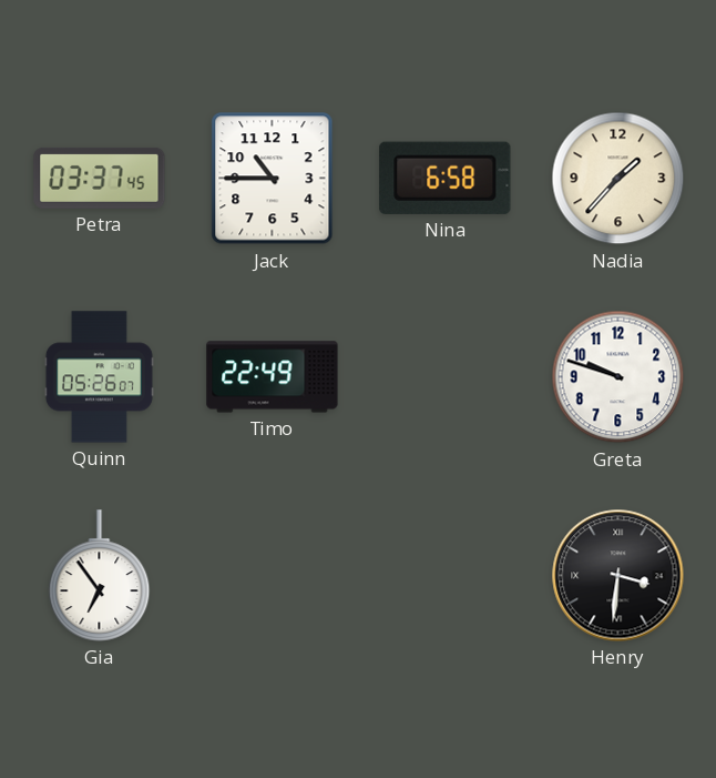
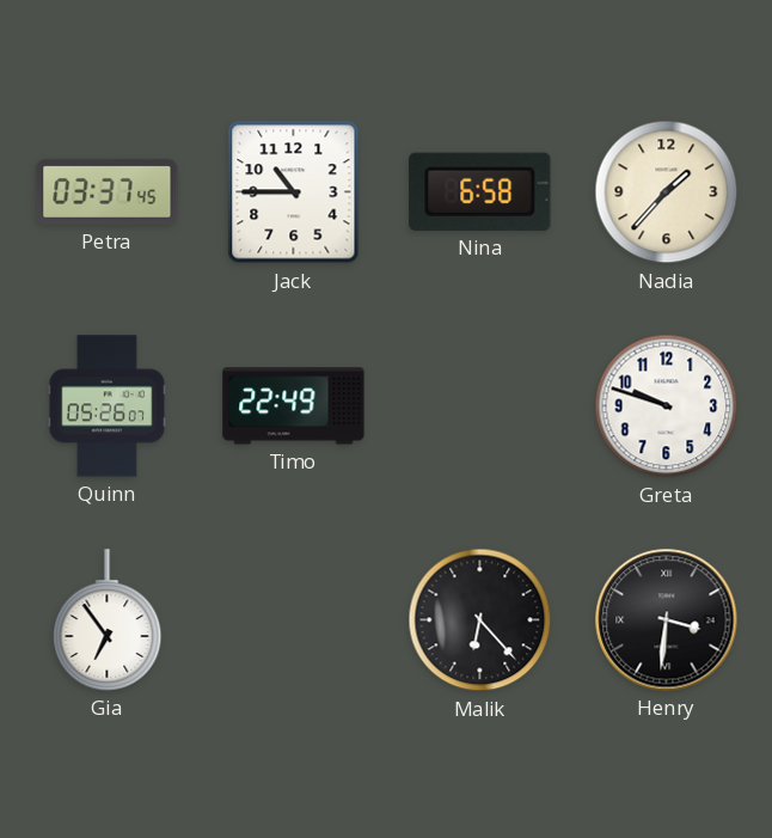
Malik: none -> 6:23 (480, 620)
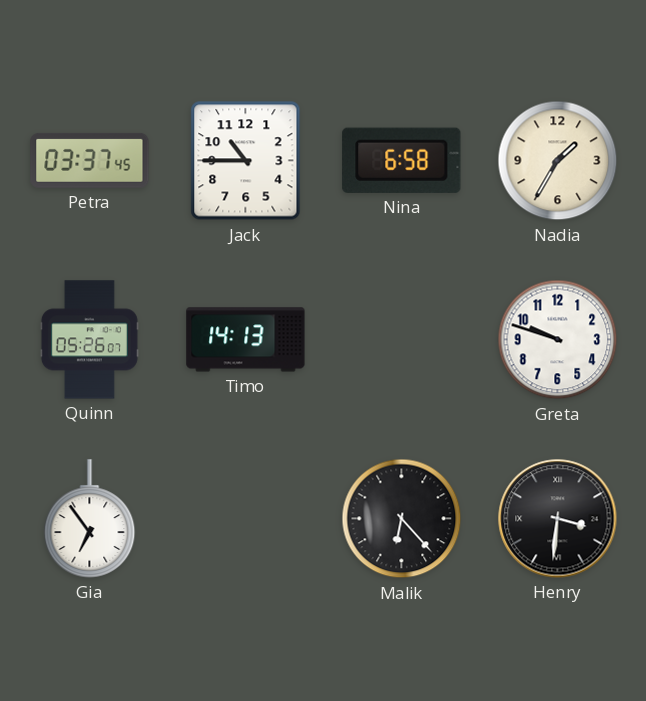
Nadia: 1:37 -> 1:35 (558, 161)
Timo: 22:49 -> 14:13 (246, 340)
